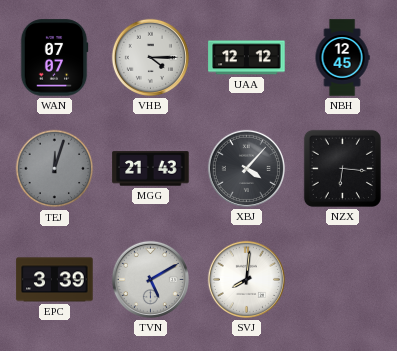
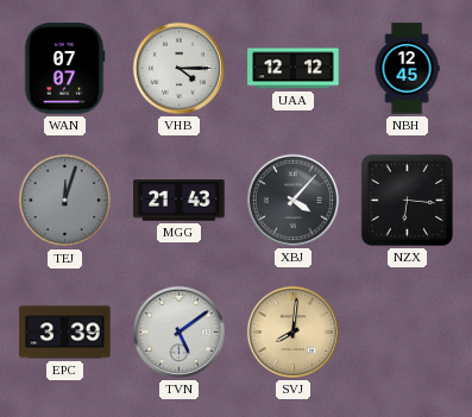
TVN: 5:10 -> 5:09 (178, 331)
SVJ dial: white -> champagne (292, 331)
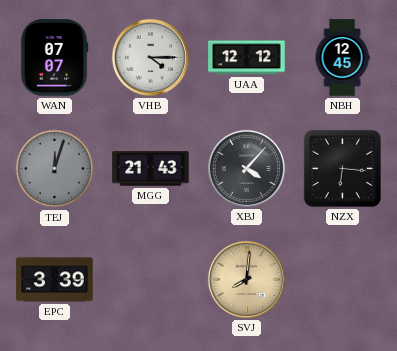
TVN: 5:09 -> none (178, 331)
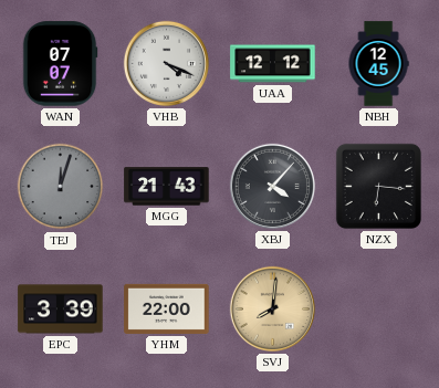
VHB: 4:15 -> 4:19 (166, 63)
YHM: none -> 22:00 (167, 308)
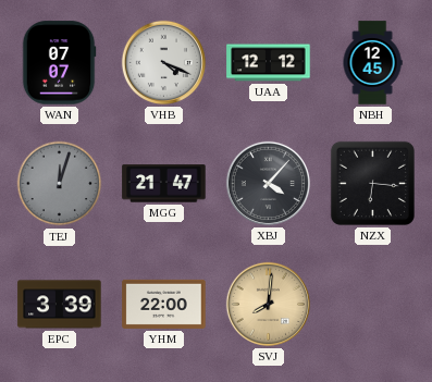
MGG: 21:43 -> 21:47 (164, 184)
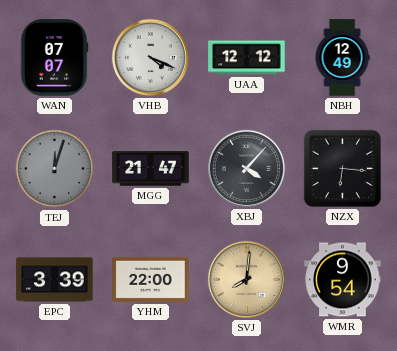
NBH: 12:45 -> 12:49 (342, 58)
WMR: none -> 9:54 (343, 280)
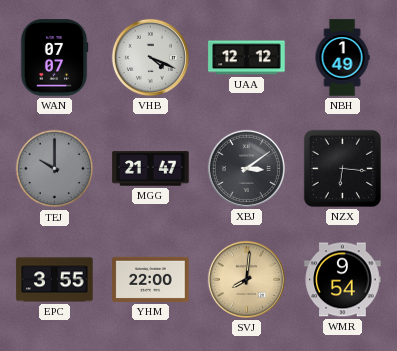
NBH: 12:49 -> 1:49 (342, 58)
TEJ: 12:03 -> 10:00 (55, 169)
XBJ: 4:07 -> 3:09 (246, 168)
EPC: 3:39 -> 3:55 (55, 280)
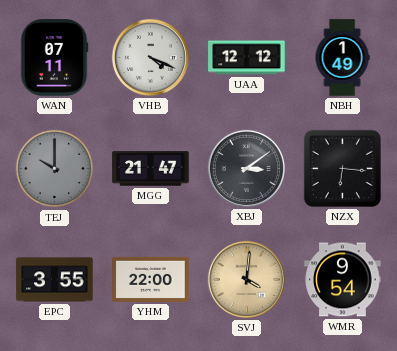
WAN: 07:07 -> 07:11 (54, 58)
SVJ: 8:01 -> 4:01 (246, 279)
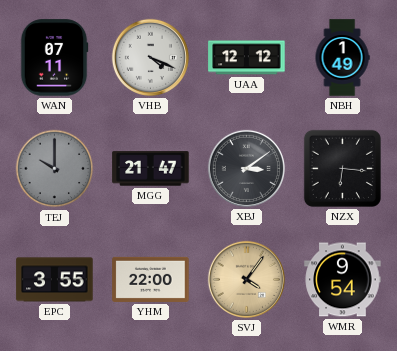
SVJ: 4:01 -> 4:06 (246, 279)
